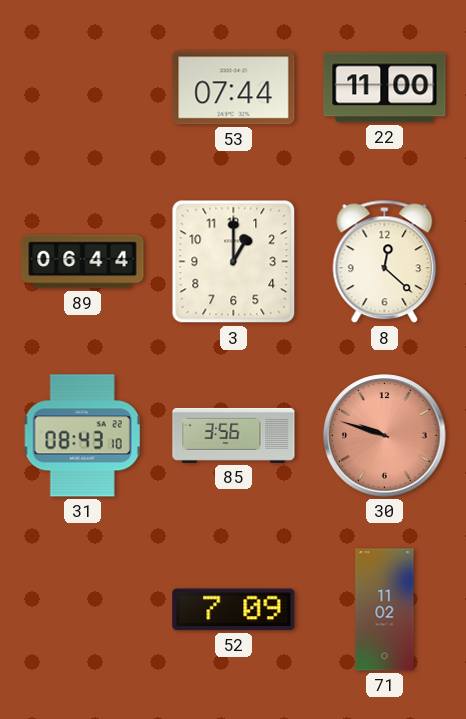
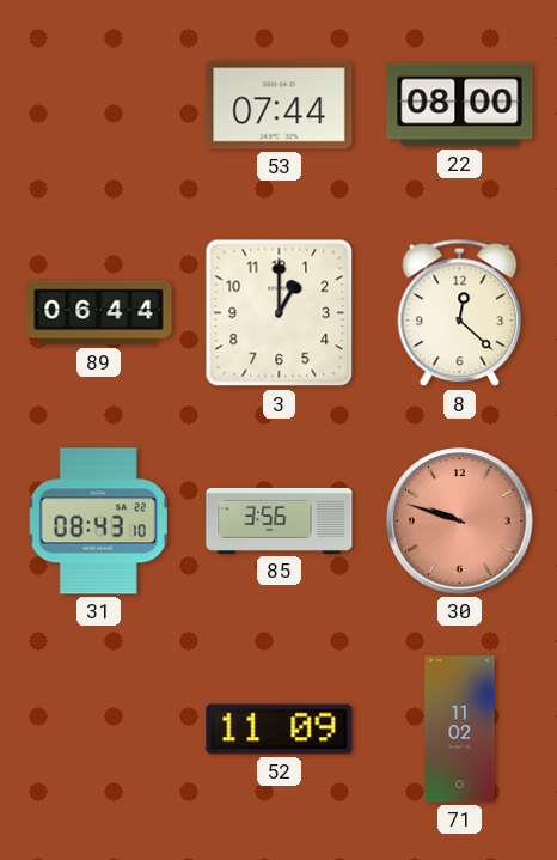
22: 11:00 -> 08:00 (460, 105)
52: 7:09 -> 11:09 (280, 730)
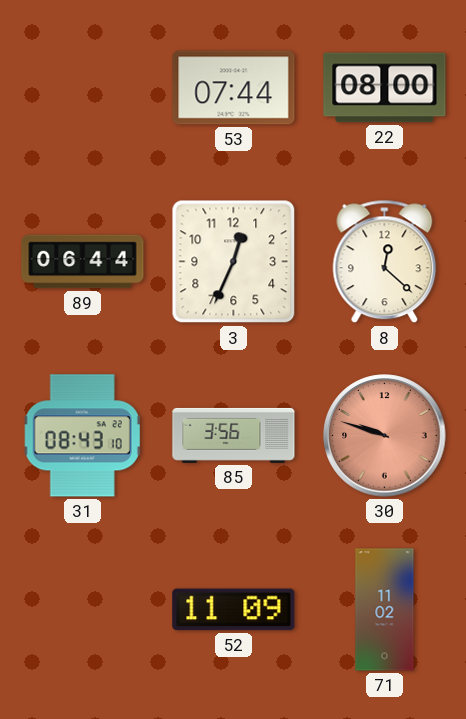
3: 1:00 -> 12:34 (234, 262)
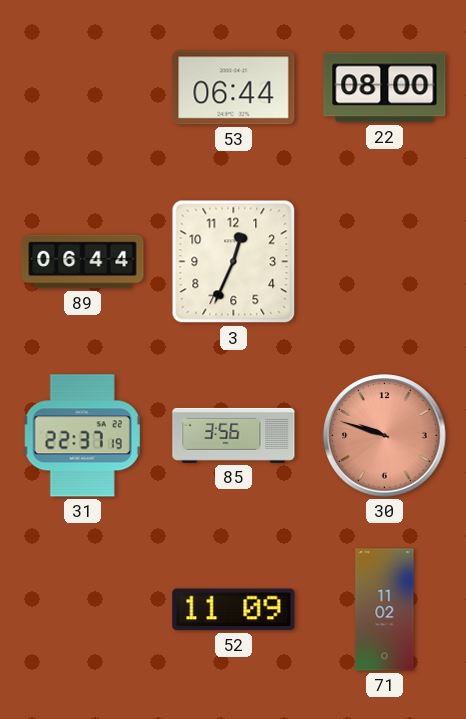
53: 07:44 -> 06:44 (234, 88)
8: 12:22 -> none (385, 262)
31: 08:43 -> 22:37 (82, 436)
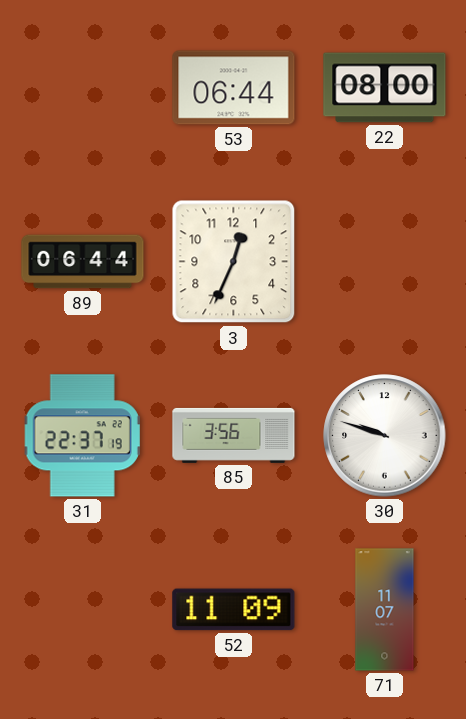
30 dial: salmon -> white (385, 436)
71: 11:02 -> 11:07 (385, 610)
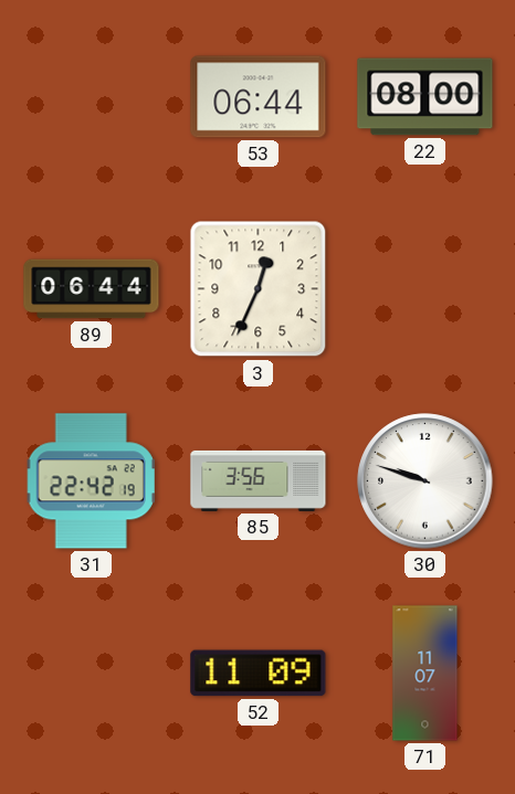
31: 22:37 -> 22:42 (91, 481)
